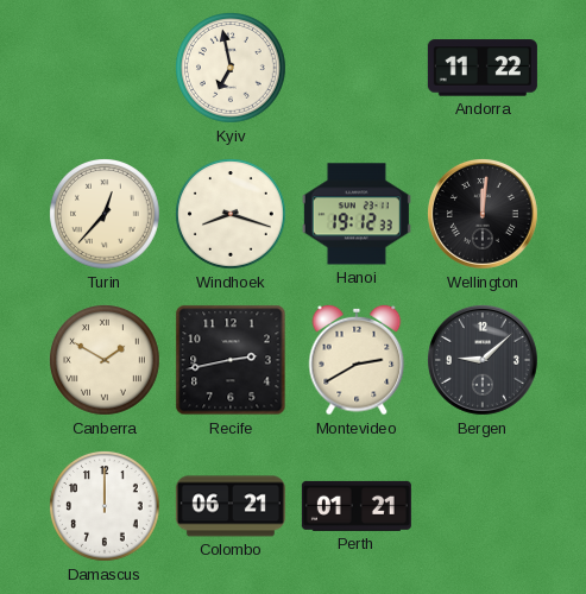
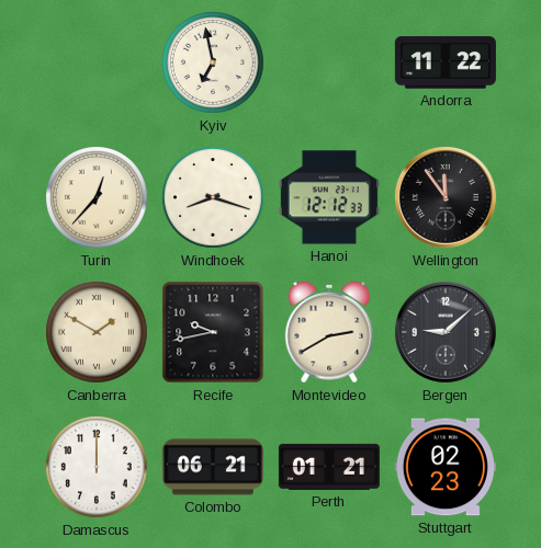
Hanoi: 19:12 -> 12:12 (329, 197)
Wellington: 12:01 -> 11:54 (446, 197)
Recife: 2:43 -> 9:43 (213, 332)
Stuttgart: none -> 02:23 (446, 467)
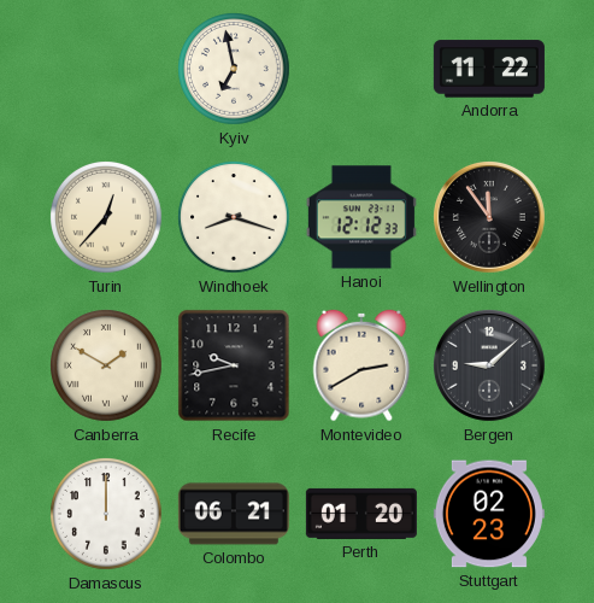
Perth: 01:21 -> 01:20 (361, 514)
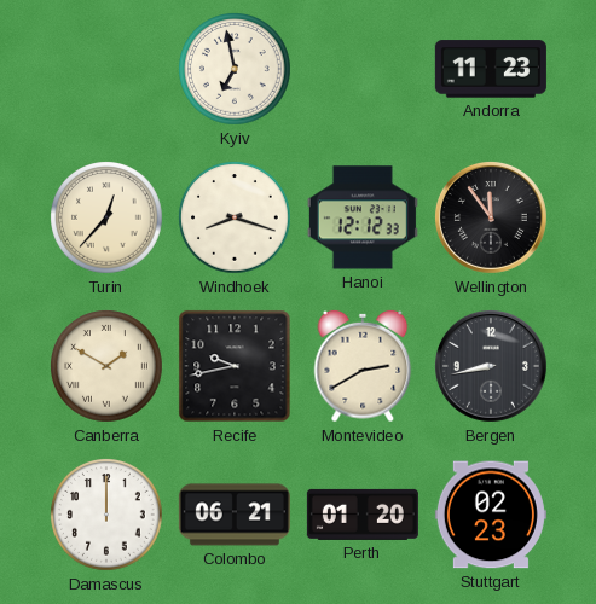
Andorra: 11:22 -> 11:23 (491, 69)
Bergen: 9:08 -> 8:43 (491, 366)
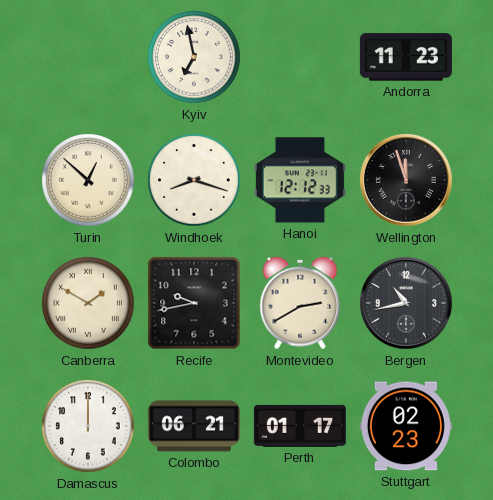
Turin: 12:37 -> 12:52 (89, 181)
Wellington: 11:54 -> 11:57 (406, 180)
Bergen: 8:43 -> 10:43 (406, 303)
Perth: 01:20 -> 01:17 (300, 426)
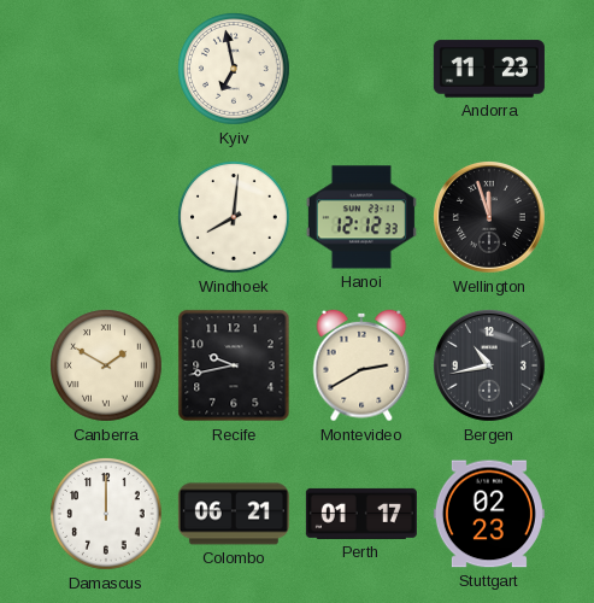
Turin: 12:52 -> none (89, 181)
Windhoek: 8:18 -> 8:01 (235, 218)
